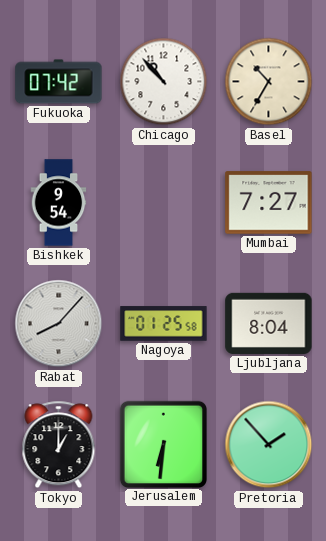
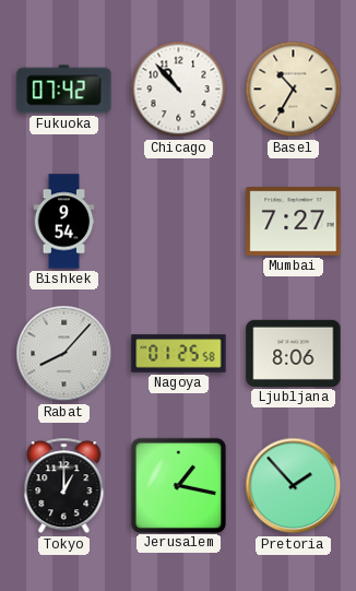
Ljubljana: 8:04 -> 8:06 (294, 353)
Jerusalem: 6:31 -> 1:17 (178, 485)
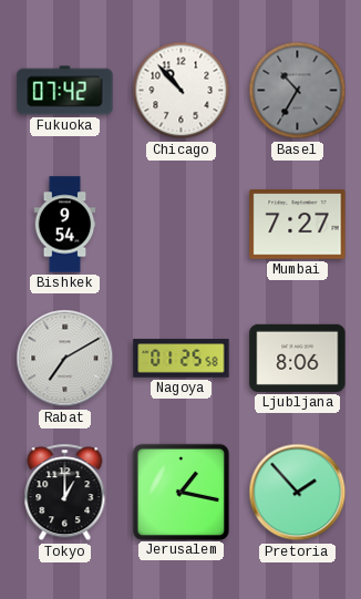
Basel dial: cream -> grey (298, 91)
Rabat: 8:07 -> 7:10 (65, 359)
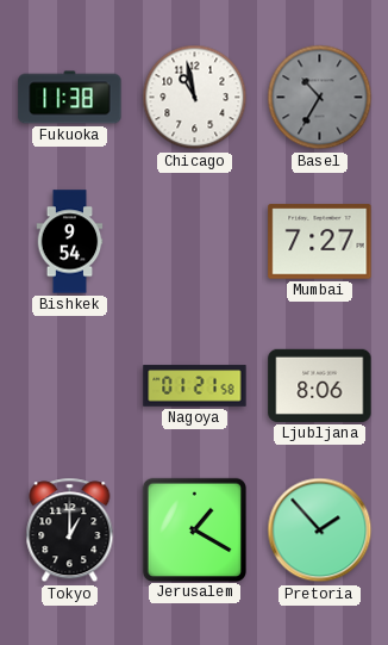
Fukuoka: 07:42 -> 11:38 (70, 98)
Chicago: 10:53 -> 10:58 (195, 98)
Rabat: 7:10 -> none (65, 359)
Nagoya: 01:25 -> 01:21 (195, 386)
Jerusalem: 1:17 -> 1:20 (194, 529)
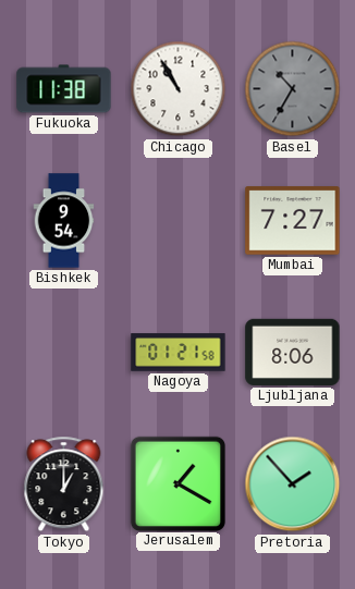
Chicago: 10:58 -> 10:55 (179, 89)
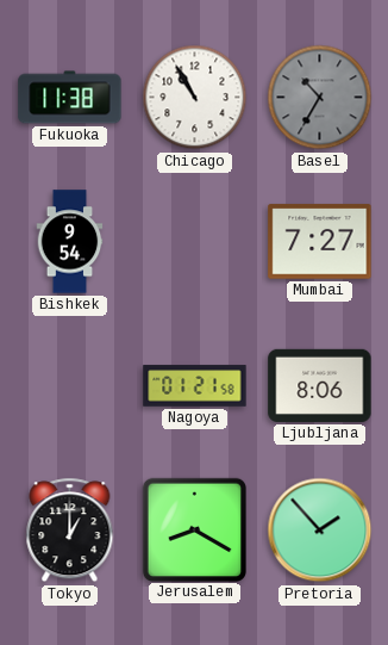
Jerusalem: 1:20 -> 8:20 (194, 529)
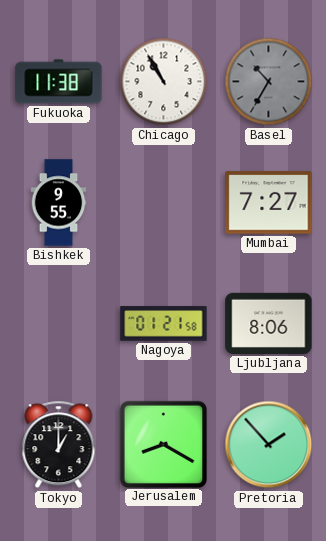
Bishkek: 9:54 -> 9:55 (59, 203)
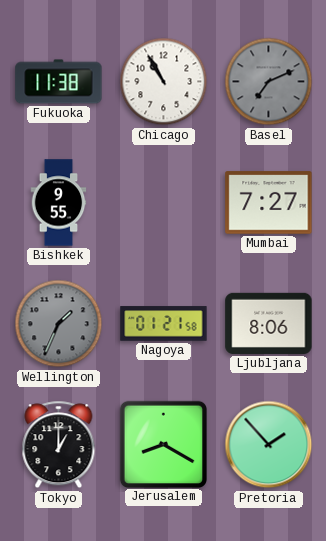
Basel: 10:35 -> 7:11 (269, 82)
Wellington: none -> 1:34 (59, 324)
